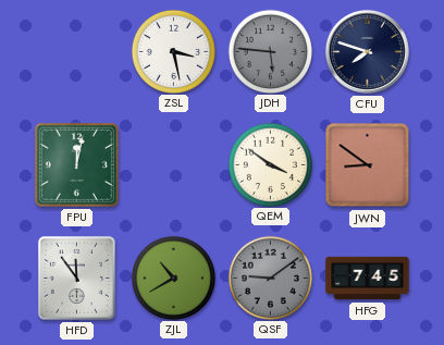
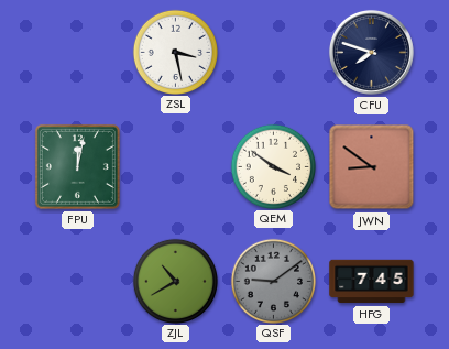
JDH: 5:46 -> none (270, 51)
HFD: 11:54 -> none (76, 278)
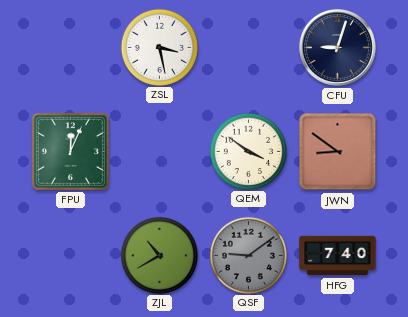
CFU: 7:48 -> 9:03 (337, 47)
FPU: 12:02 -> 12:04 (70, 151)
HFG: 7:45 -> 7:40 (338, 256)
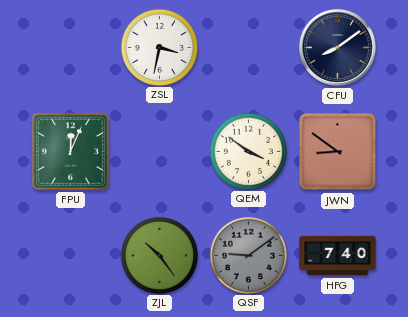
ZSL: 3:28 -> 3:32 (159, 47)
CFU: 9:03 -> 8:09 (337, 47)
ZJL: 10:40 -> 10:24 (159, 255)
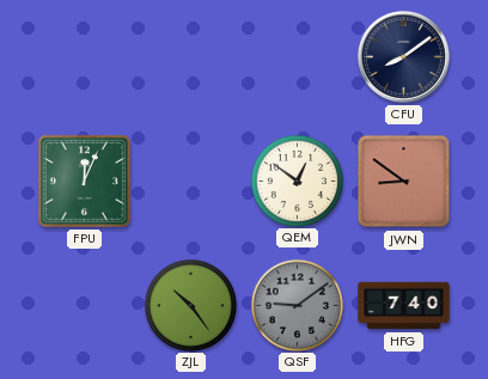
ZSL: 3:32 -> none (159, 47)
QEM: 3:51 -> 12:51 (297, 181)
